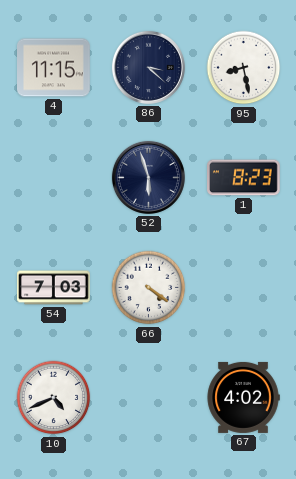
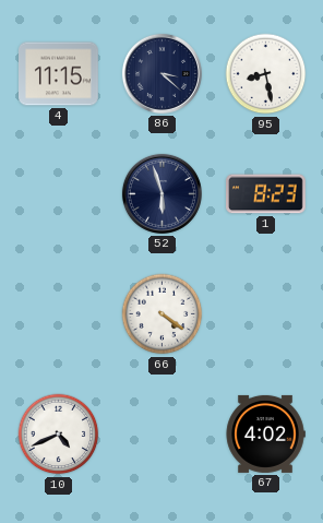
54: 7:03 -> none (54, 288)
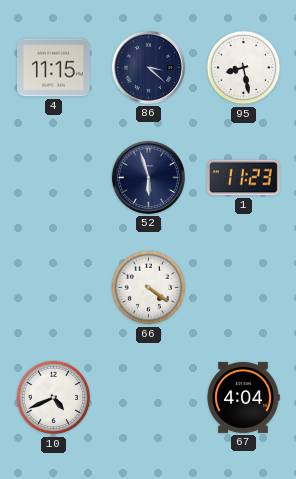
1: 8:23 -> 11:23 (244, 178)
67: 4:02 -> 4:04 (243, 397)
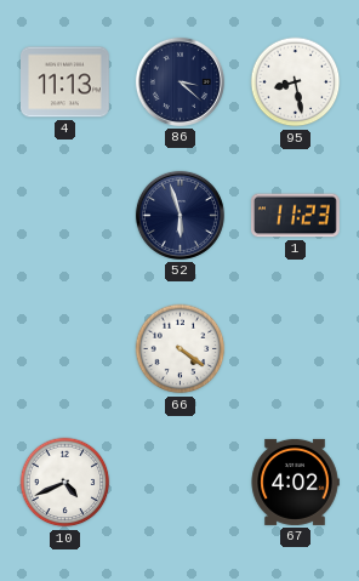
4: 11:15 -> 11:13 (65, 82)
67: 4:04 -> 4:02 (295, 482)
